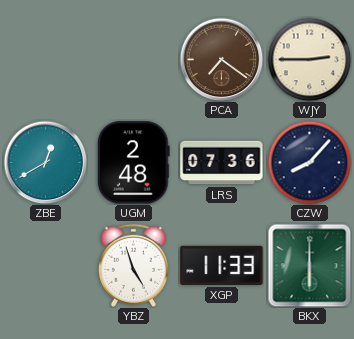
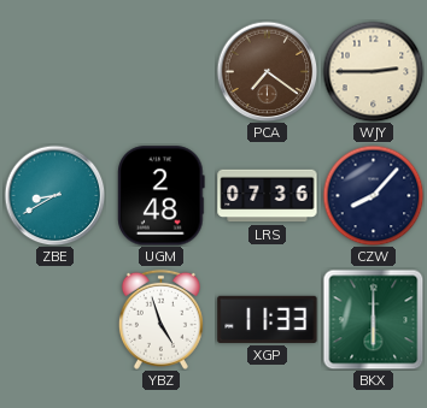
ZBE: 12:40 -> 8:40 (54, 195)
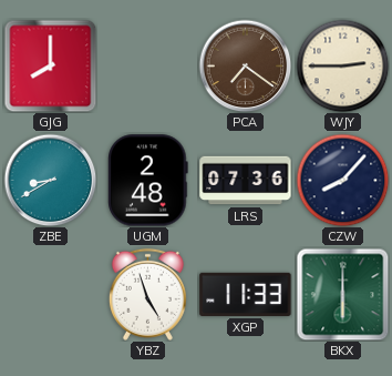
GJG: none -> 8:00 (50, 65)
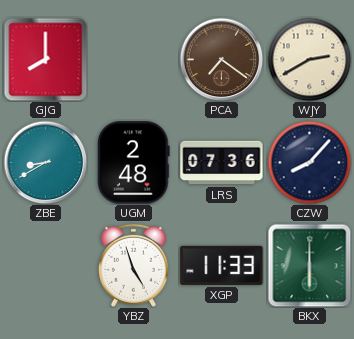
WJY: 2:45 -> 2:40 (309, 59)
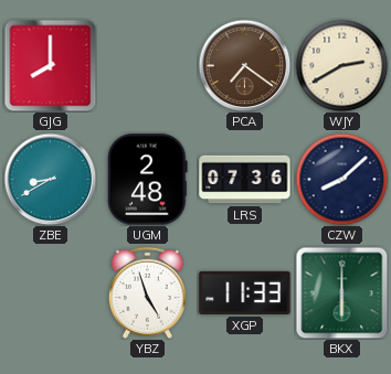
CZW: 8:07 -> 8:08 (341, 179)
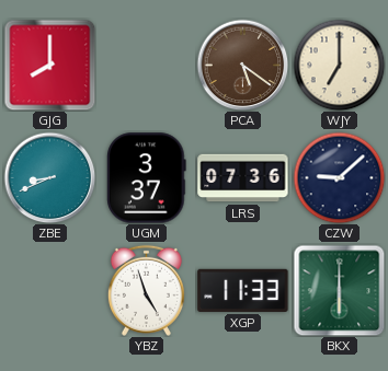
PCA: 7:21 -> 5:21 (242, 65)
WJY: 2:40 -> 7:00 (339, 65)
ZBE: 8:40 -> 8:41 (49, 177)
UGM: 2:48 -> 3:37 (147, 178)
CZW: 8:08 -> 9:08 (339, 177)
